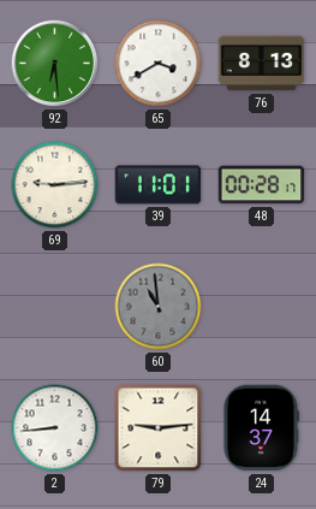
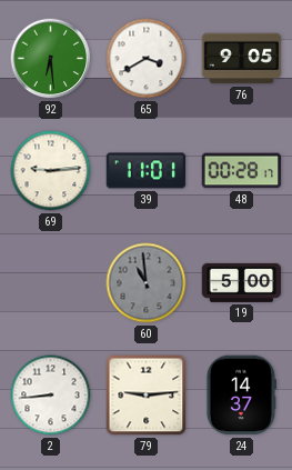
76: 8:13 -> 9:05 (242, 59)
19: none -> 5:00 (242, 282)
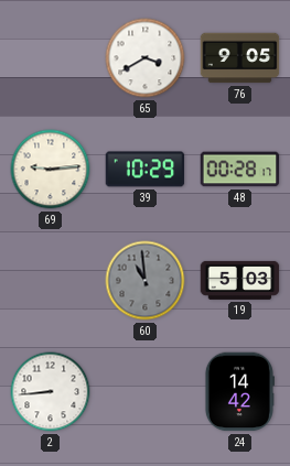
92: 6:29 -> none (51, 59)
39: 11:01 -> 10:29 (146, 170)
19: 5:00 -> 5:03 (240, 280)
79: 9:14 -> none (147, 396)
24: 14:37 -> 14:42 (239, 392)
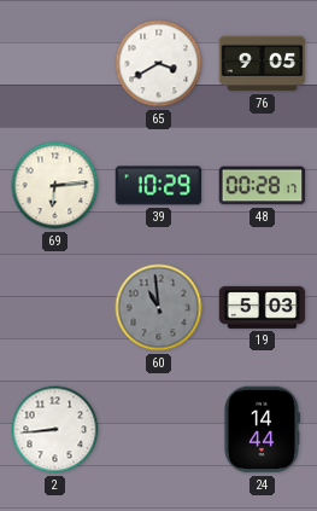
69: 9:14 -> 6:14 (55, 186)
24: 14:42 -> 14:44 (262, 430)
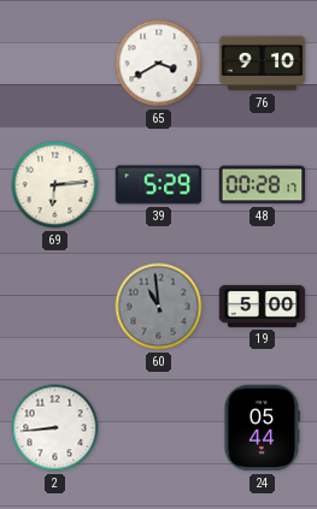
76: 9:05 -> 9:10 (263, 64)
39: 10:29 -> 5:29 (159, 185)
19: 5:03 -> 5:00 (263, 306)
24: 14:44 -> 05:44 (262, 428)
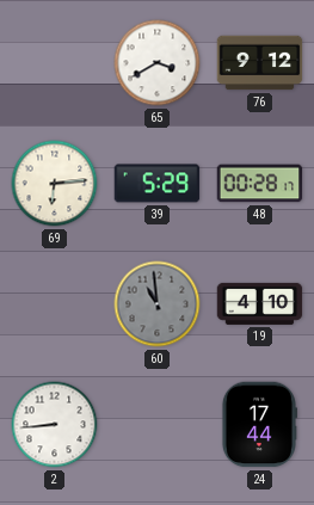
76: 9:10 -> 9:12 (260, 63)
19: 5:00 -> 4:10 (260, 303)
24: 05:44 -> 17:44 (259, 425)
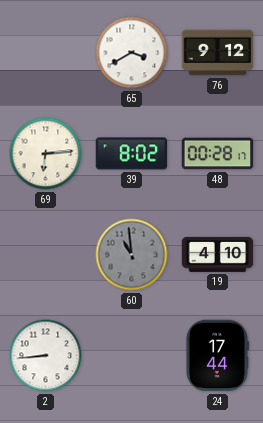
39: 5:29 -> 8:02 (132, 154)
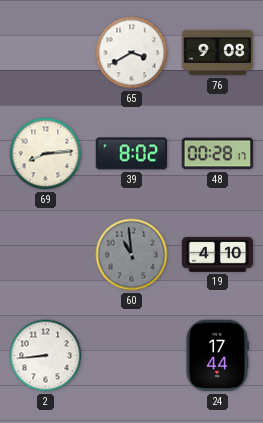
76: 9:12 -> 9:08 (218, 53)
69: 6:14 -> 8:14 (46, 154)
